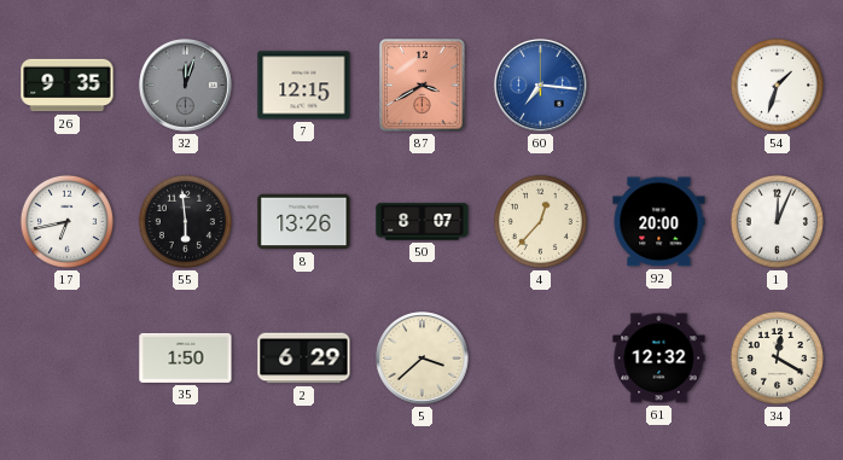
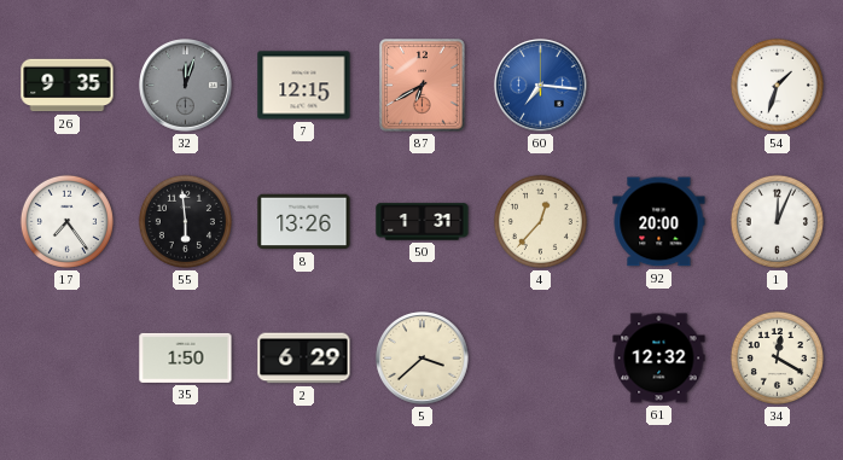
87: 3:40 -> 6:40 (423, 86)
17: 6:43 -> 7:24 (66, 221)
50: 8:07 -> 1:31 (423, 222)
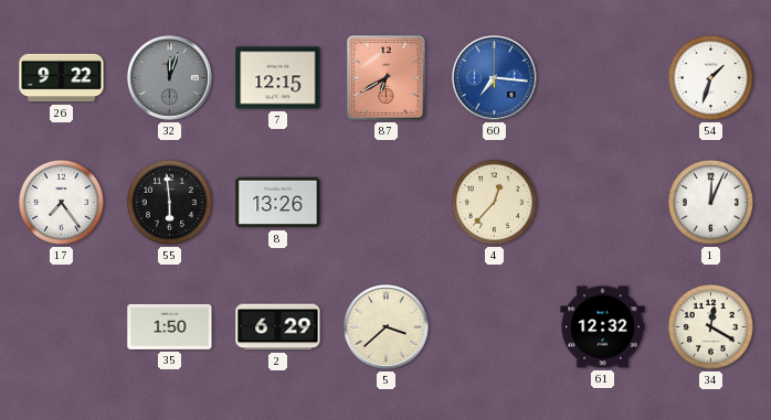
26: 9:35 -> 9:22 (62, 78)
50: 1:31 -> none (423, 222)
92: 20:00 -> none (659, 222)
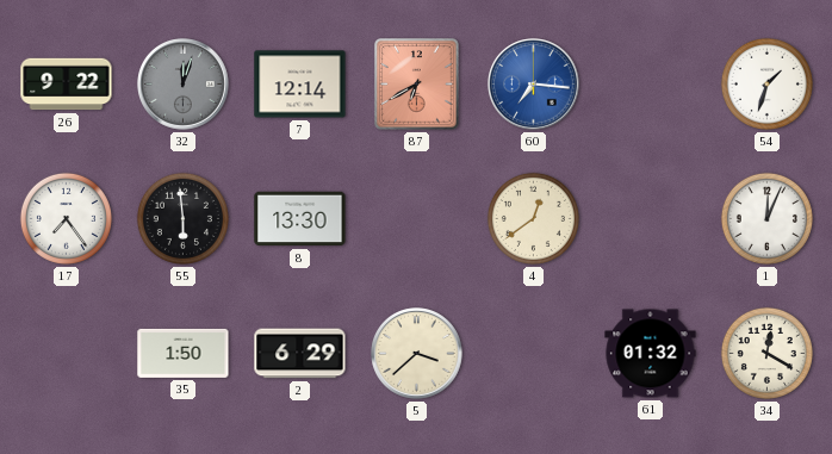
7: 12:15 -> 12:14 (300, 85)
8: 13:26 -> 13:30 (300, 219)
4: 12:37 -> 12:39 (533, 218)
61: 12:32 -> 01:32 (651, 354)
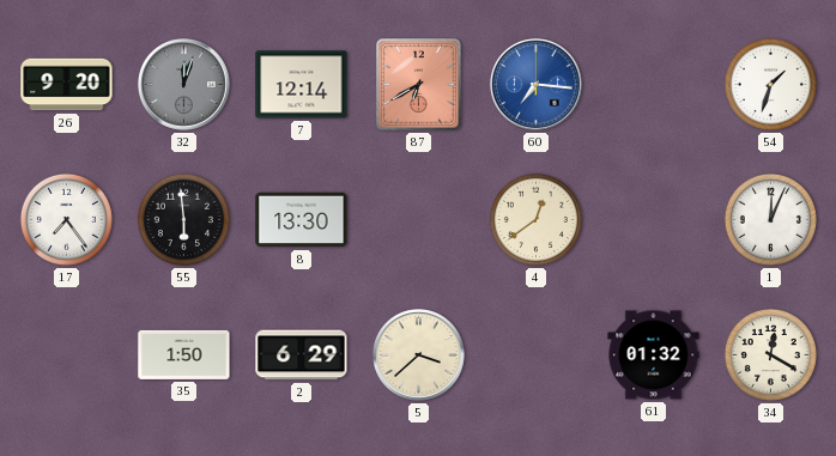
26: 9:22 -> 9:20 (67, 85)
